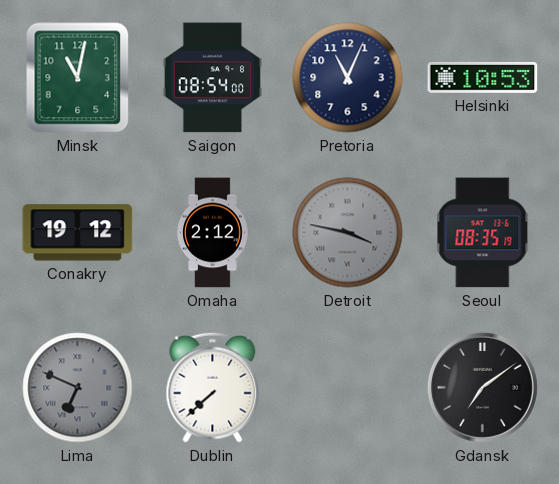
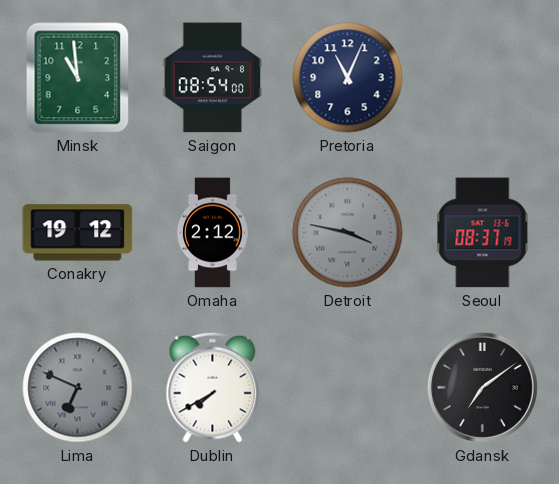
Minsk: 11:02 -> 10:59 (78, 78)
Helsinki: 10:53 -> none (483, 77)
Seoul: 08:35 -> 08:37 (483, 233)
Dublin: 7:38 -> 7:40 (213, 387)
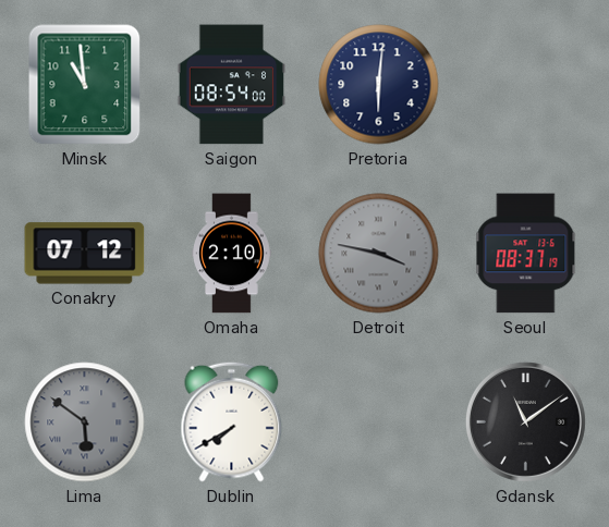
Pretoria: 11:04 -> 6:01 (379, 85)
Conakry: 19:12 -> 07:12 (85, 254)
Omaha: 2:12 -> 2:10 (232, 254)
Lima: 6:49 -> 5:51 (85, 422)
Gdansk: 7:09 -> 11:09 (525, 421)
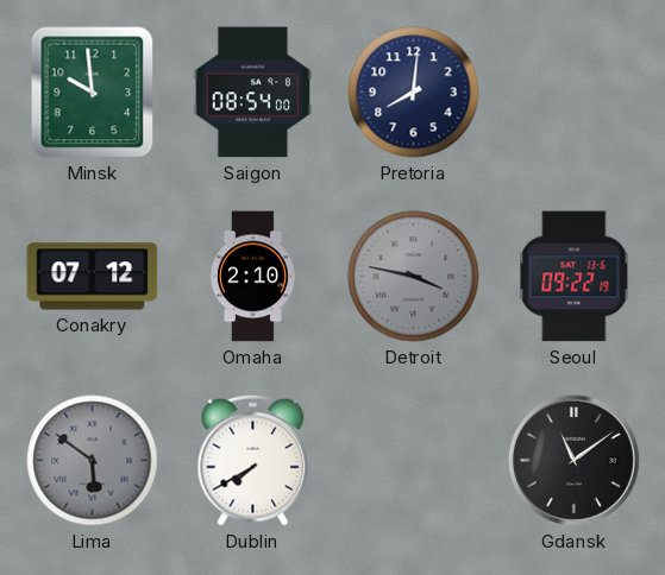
Minsk: 10:59 -> 9:59 (93, 93)
Pretoria: 6:01 -> 8:01 (414, 93)
Seoul: 08:37 -> 09:22 (575, 277)
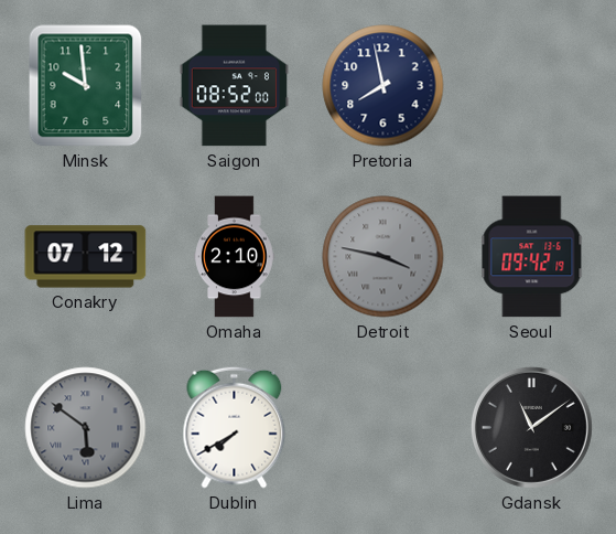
Saigon: 08:54 -> 08:52 (235, 86)
Pretoria: 8:01 -> 7:58 (383, 86)
Seoul: 09:22 -> 09:42 (532, 257)
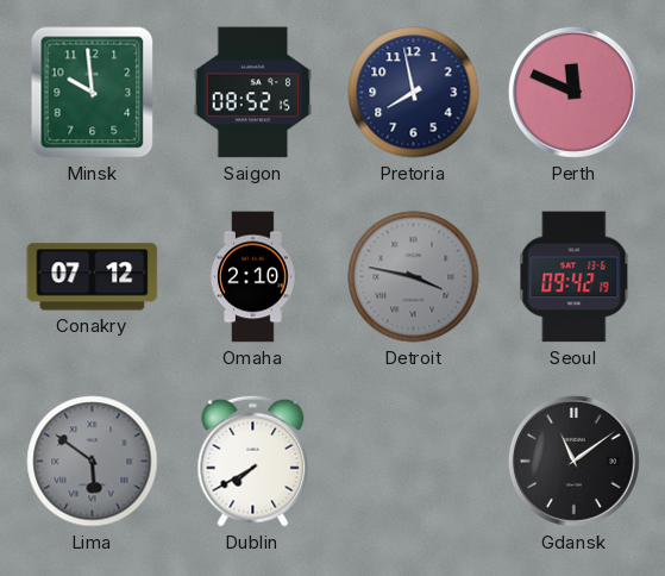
Saigon: 08:52:00 -> 08:52:15 (253, 93)
Perth: none -> 11:49 (573, 92)
